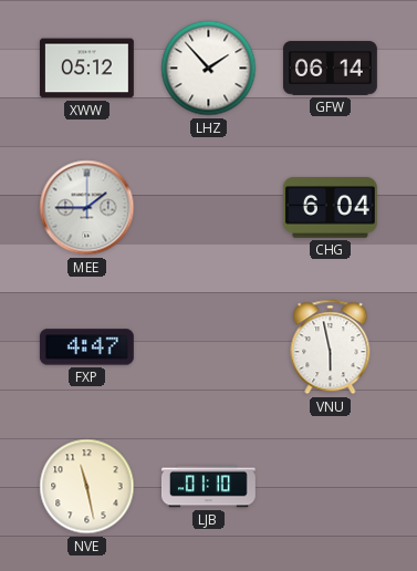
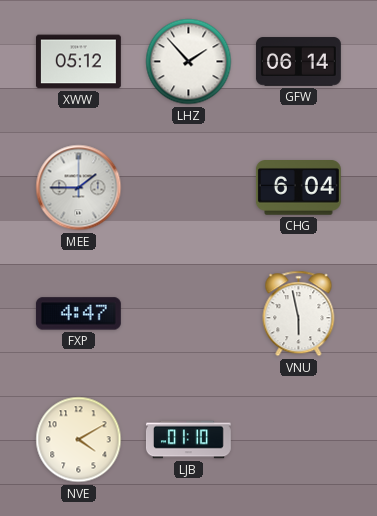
NVE: 11:28 -> 4:10 (79, 440)
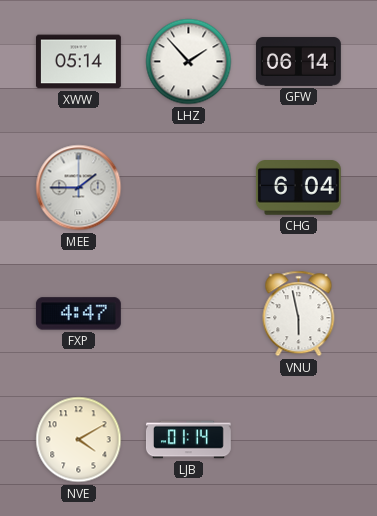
XWW: 05:12 -> 05:14 (78, 62)
LJB: 01:10 -> 01:14 (188, 440)
